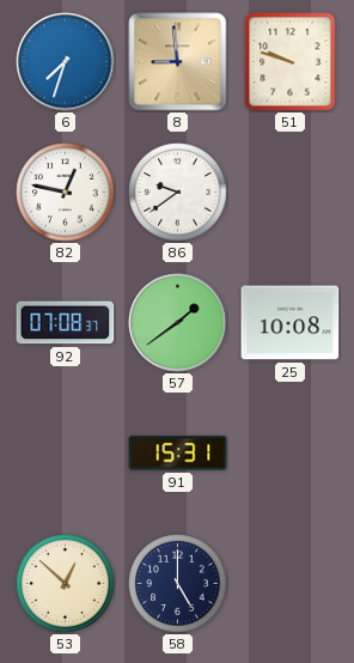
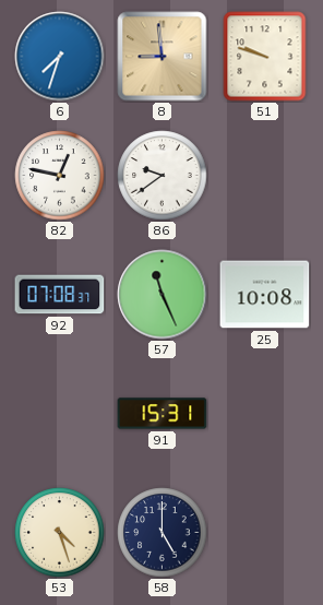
57: 1:39 -> 11:26 (163, 295)
53: 12:52 -> 4:27 (60, 533)
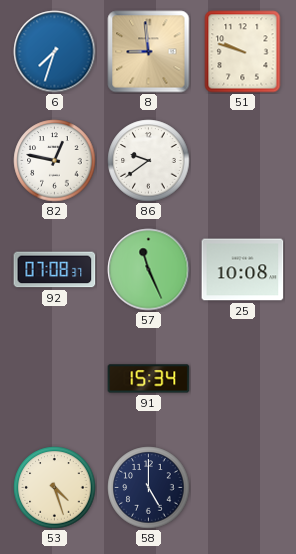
91: 15:31 -> 15:34 (149, 379)
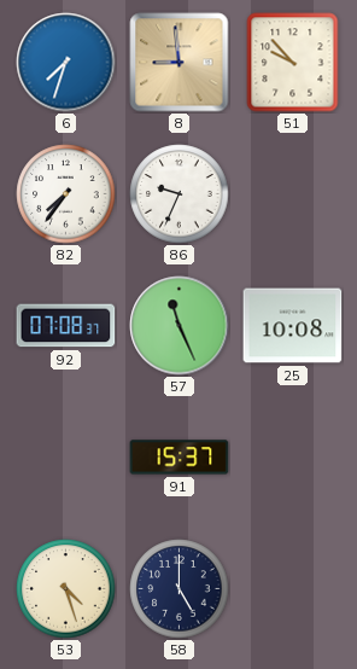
51: 9:48 -> 9:53 (293, 63)
82: 12:47 -> 7:36 (66, 194)
86: 9:39 -> 9:34 (180, 194)
91: 15:34 -> 15:37 (180, 458)
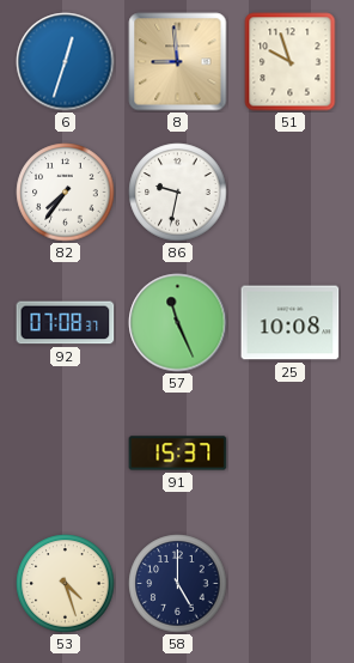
6: 7:33 -> 12:33 (66, 62)
51: 9:53 -> 9:57 (291, 62)
86: 9:34 -> 9:32 (178, 193)
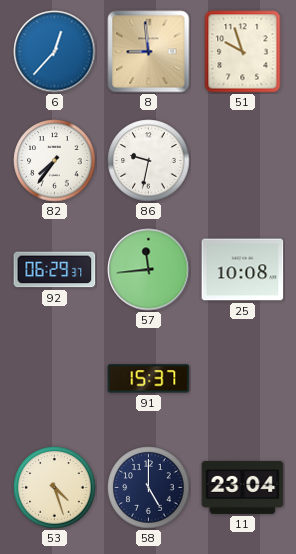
6: 12:33 -> 12:37 (55, 52)
92: 07:08 -> 06:29 (55, 270)
57: 11:26 -> 11:44 (149, 270)
11: none -> 23:04 (243, 487)
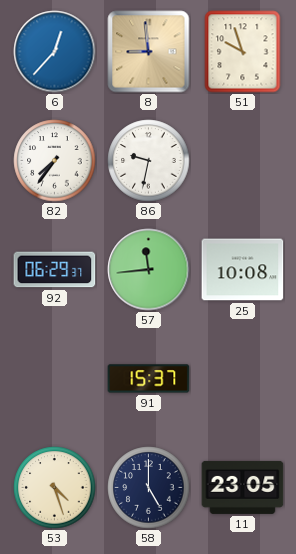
11: 23:04 -> 23:05 (243, 487)
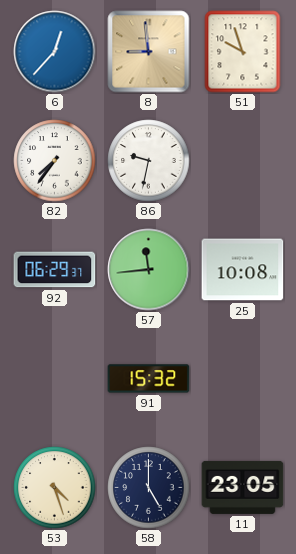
91: 15:37 -> 15:32 (149, 379)
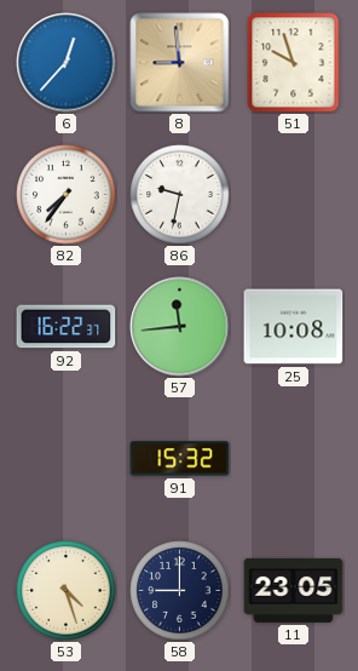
92: 06:29 -> 16:22 (67, 327)
58: 5:00 -> 9:00 (180, 591)
